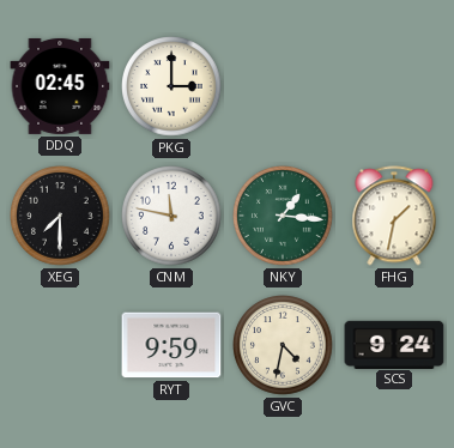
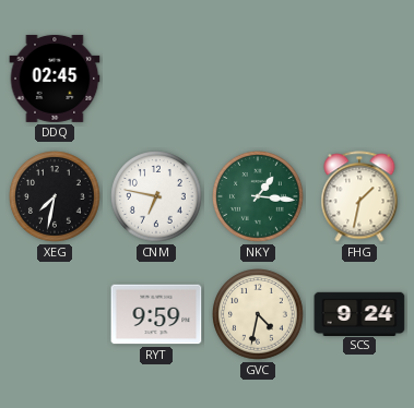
PKG: 3:00 -> none (172, 87)
XEG: 7:30 -> 7:32 (56, 197)
CNM: 11:47 -> 6:47 (157, 197)
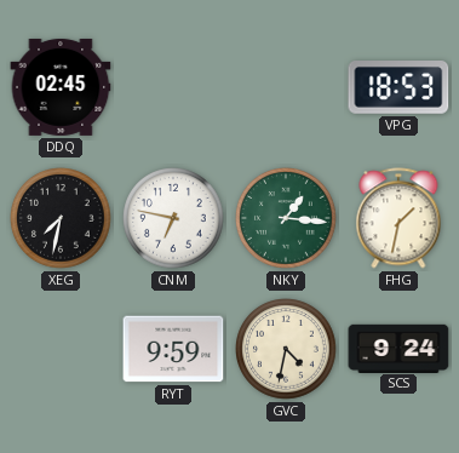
VPG: none -> 18:53 (398, 88)
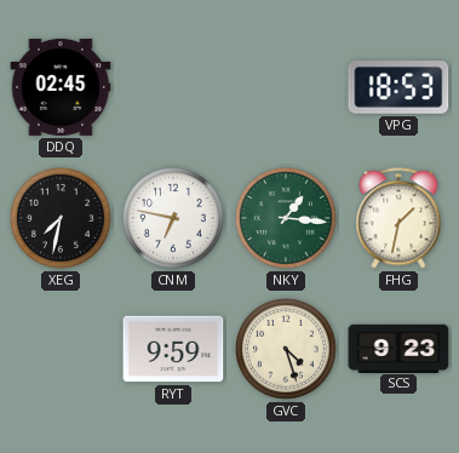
GVC: 4:32 -> 4:27 (287, 350)
SCS: 9:24 -> 9:23 (398, 348)
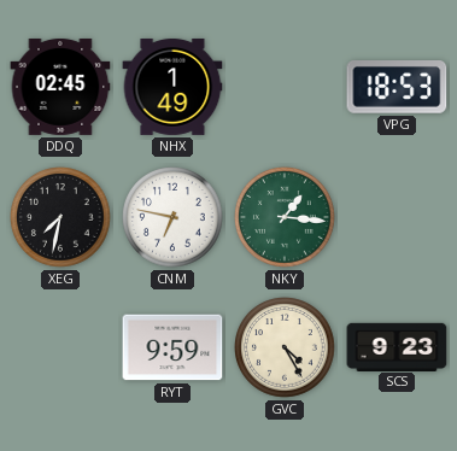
NHX: none -> 1:49 (172, 87)
FHG: 1:32 -> none (398, 218)
GVC: 4:27 -> 4:25 (286, 348)
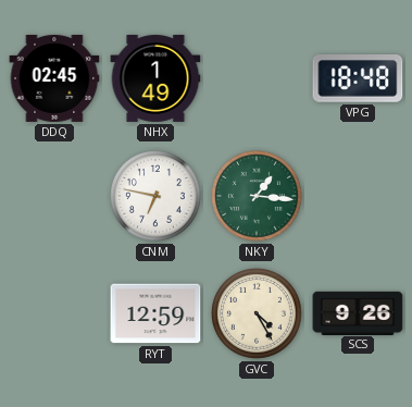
VPG: 18:53 -> 18:48 (358, 79)
XEG: 7:32 -> none (61, 218)
RYT: 9:59 -> 12:59 (155, 313)
SCS: 9:23 -> 9:26 (358, 312)
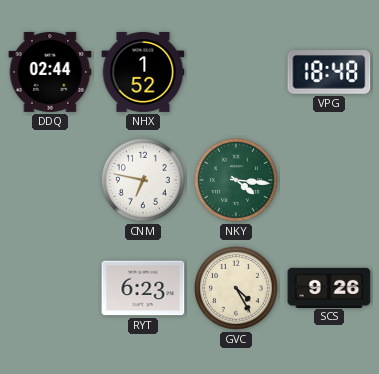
DDQ: 02:45 -> 02:44 (50, 72)
NHX: 1:49 -> 1:52 (143, 72)
NKY: 1:16 -> 4:16 (237, 181)
RYT: 12:59 -> 6:23 (143, 288)
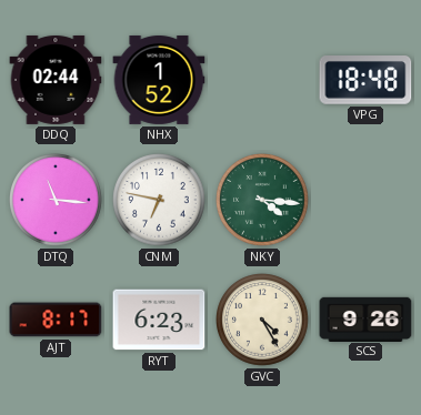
DTQ: none -> 11:16 (57, 201)
AJT: none -> 8:17 (56, 320)
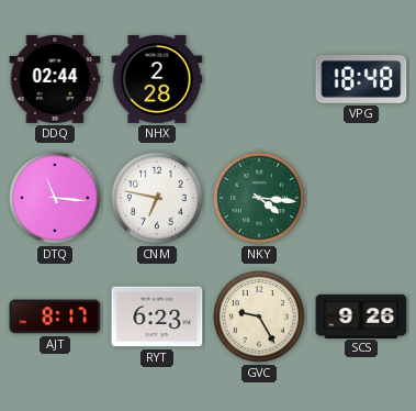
NHX: 1:52 -> 2:28 (157, 79)
GVC: 4:25 -> 9:25 (260, 318)
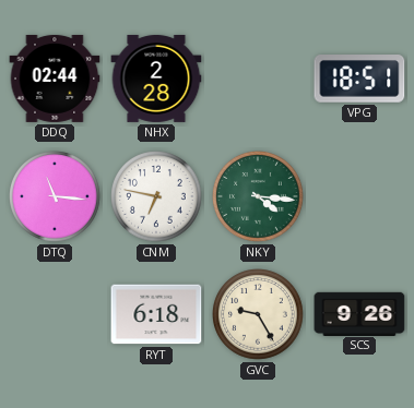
VPG: 18:48 -> 18:51 (359, 80)
AJT: 8:17 -> none (55, 316)
RYT: 6:23 -> 6:18 (156, 314)
